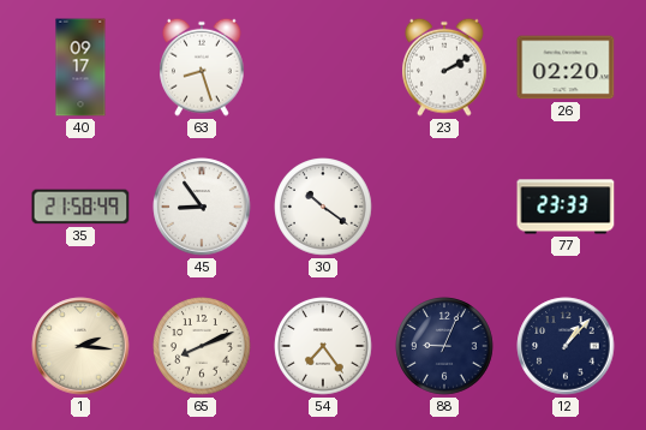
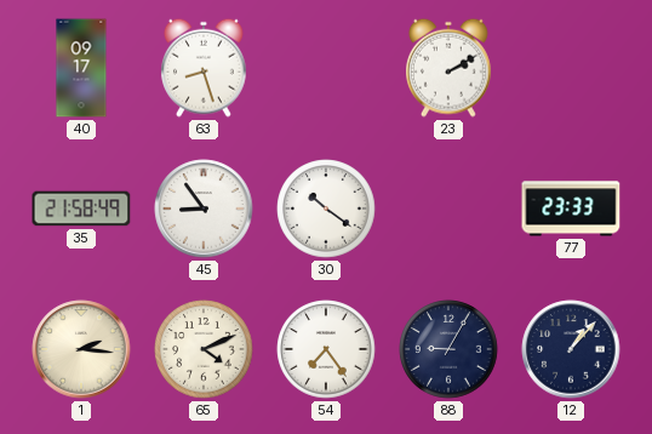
26: 02:20 -> none (566, 67)
65: 8:11 -> 4:11 (204, 349)
88: 9:04 -> 9:05 (448, 349)
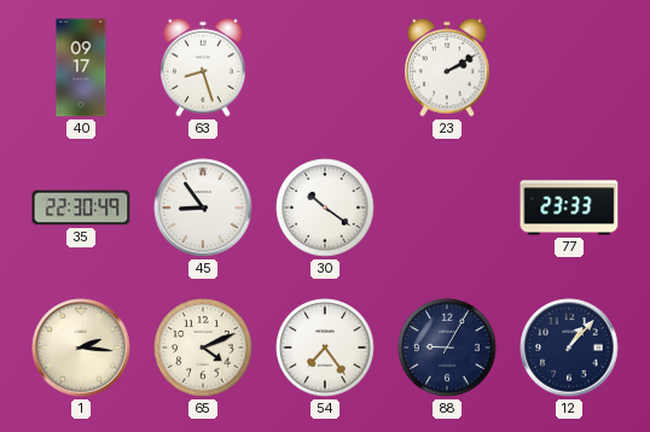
35: 21:58 -> 22:30 (81, 208)
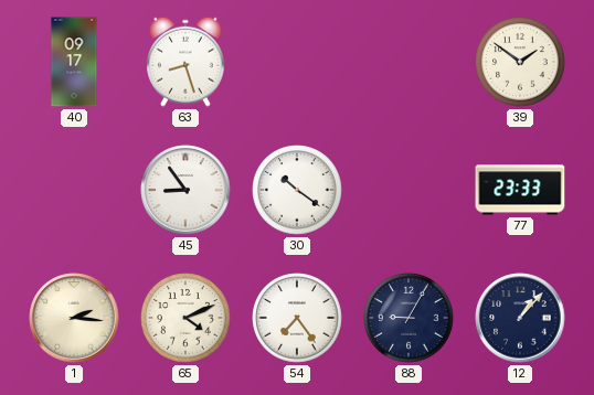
23: 2:10 -> none (448, 68)
39: none -> 1:51 (520, 62)
35: 22:30 -> none (81, 208)
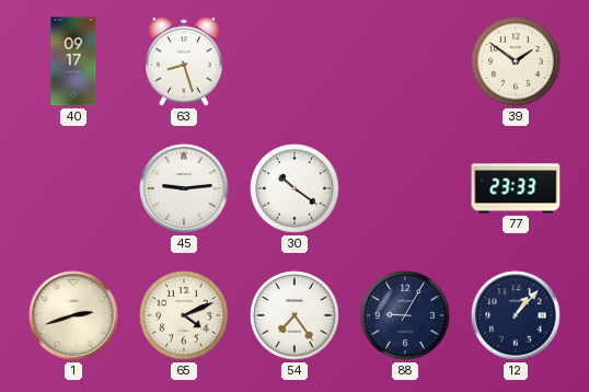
45: 8:54 -> 9:14 (184, 188)
1: 2:16 -> 2:42 (73, 315)
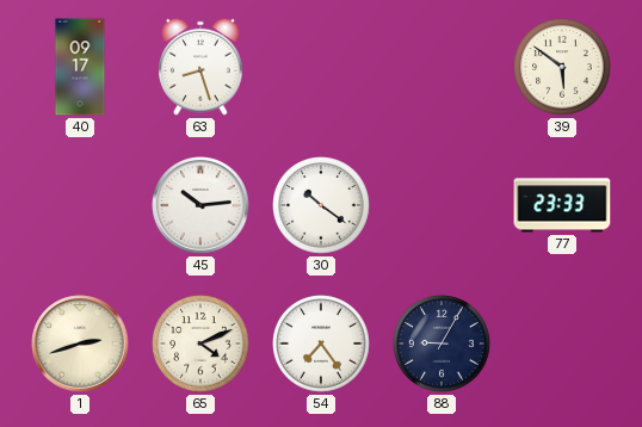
39: 1:51 -> 5:51 (562, 67)
45: 9:14 -> 10:14 (200, 205)
12: 1:07 -> none (516, 315)
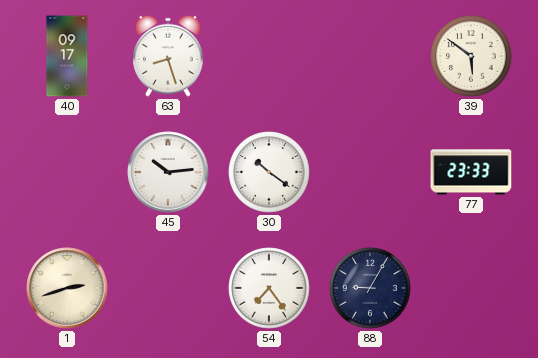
65: 4:11 -> none (200, 344)
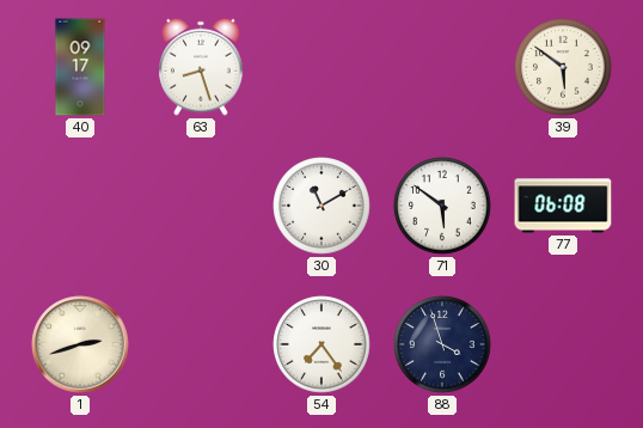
45: 10:14 -> none (168, 172)
30: 10:21 -> 11:10 (321, 206)
71: none -> 5:51 (442, 206)
77: 23:33 -> 06:08 (563, 206)
88: 9:05 -> 3:57 (442, 344)
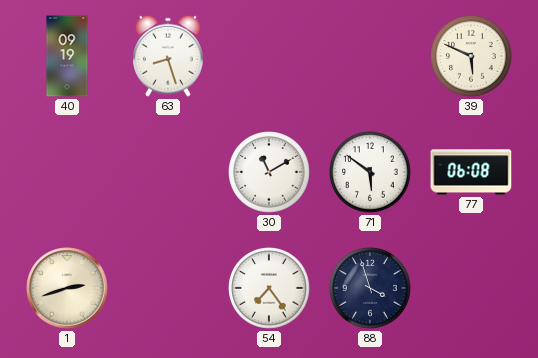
40: 09:17 -> 09:19 (67, 56)
39: 5:51 -> 5:49 (471, 56)
